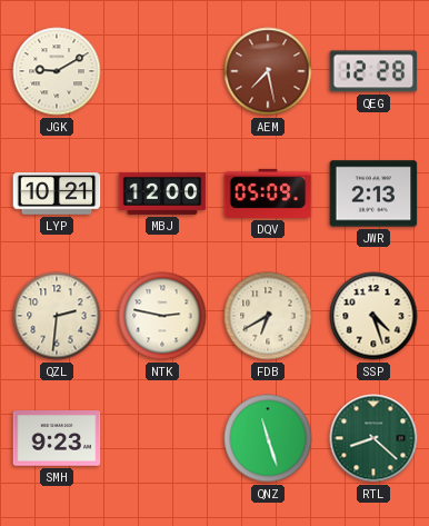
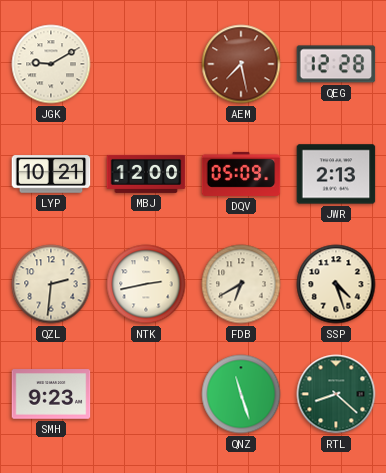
NTK: 2:47 -> 2:43 (146, 284)
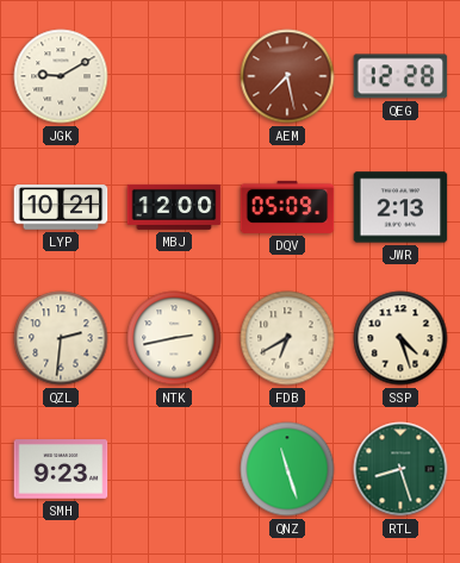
RTL: 8:22 -> 8:27 (400, 469)
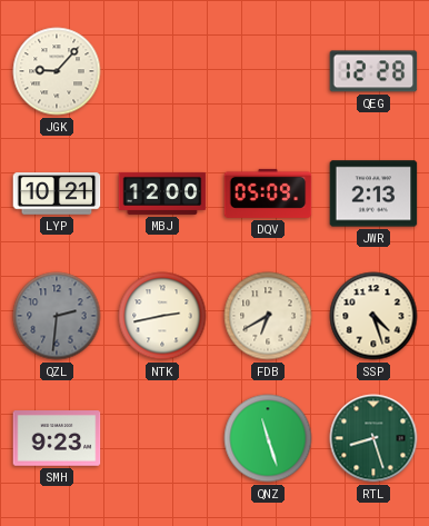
JGK: 9:10 -> 9:07 (57, 71)
AEM: 7:28 -> none (287, 76)
QZL dial: cream -> grey (57, 316)
